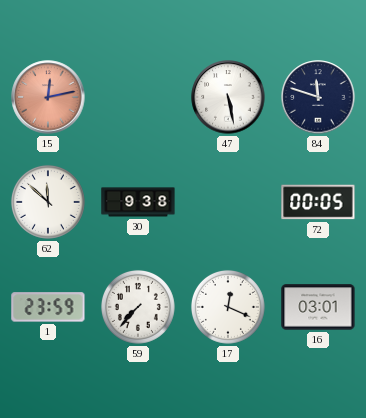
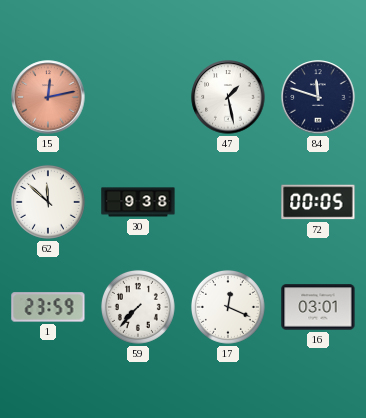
47: 5:28 -> 1:28 (228, 97)
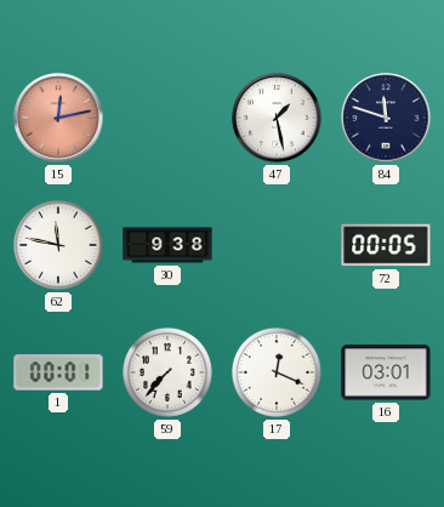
62: 11:52 -> 11:47 (58, 245)
1: 23:59 -> 00:01 (58, 372)
